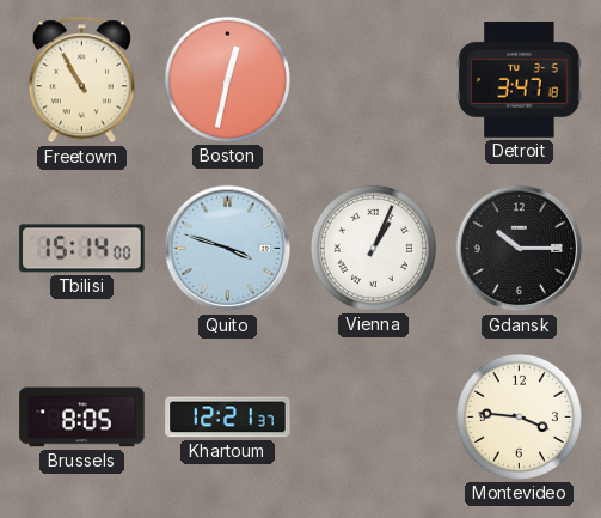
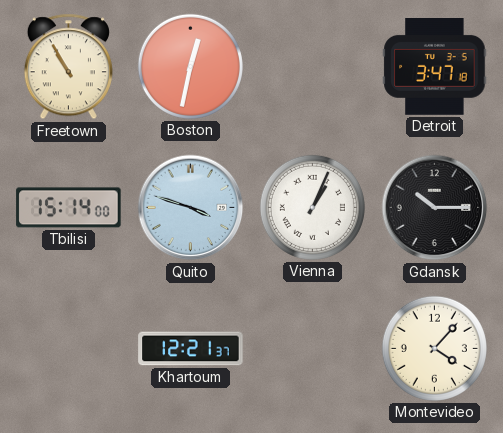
Brussels: 8:05 -> none (82, 418)
Montevideo: 3:46 -> 4:07 (434, 348)
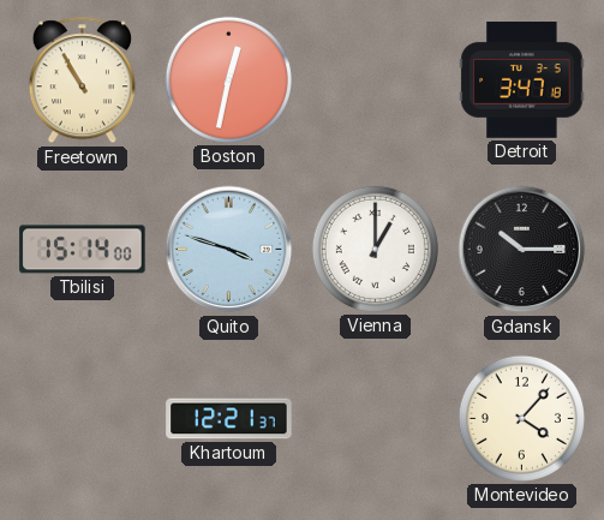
Vienna: 1:04 -> 1:00 (375, 249)
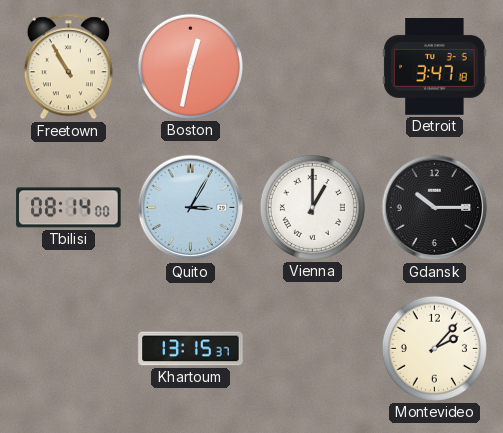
Tbilisi: 15:14 -> 08:14 (69, 208)
Quito: 3:48 -> 3:05 (191, 208)
Khartoum: 12:21 -> 13:15 (191, 349)
Montevideo: 4:07 -> 2:07 (434, 348)
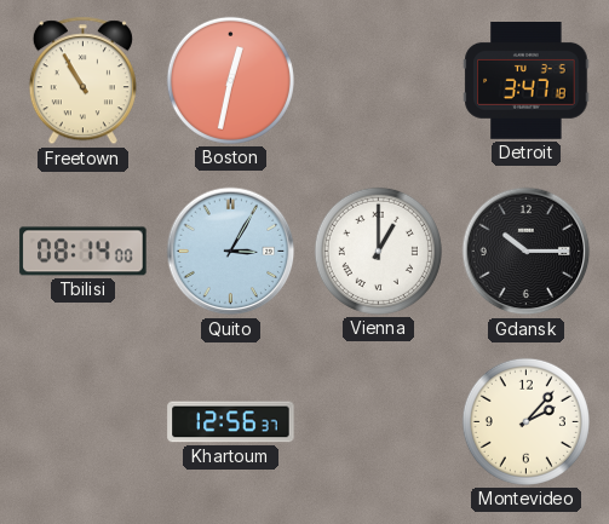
Khartoum: 13:15 -> 12:56 (231, 422)
